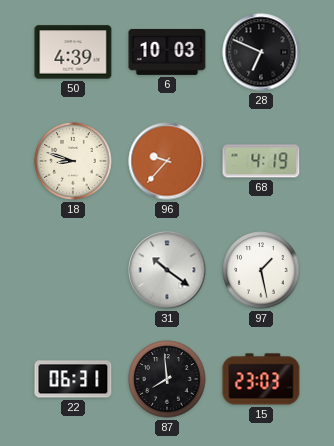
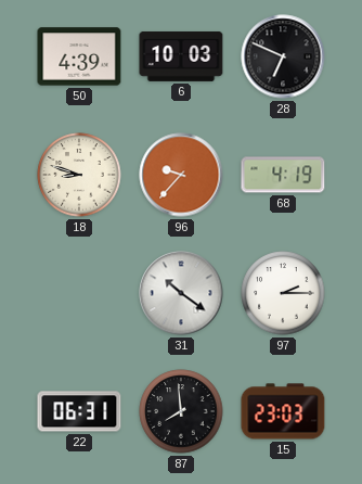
97: 1:28 -> 2:15 (283, 293)
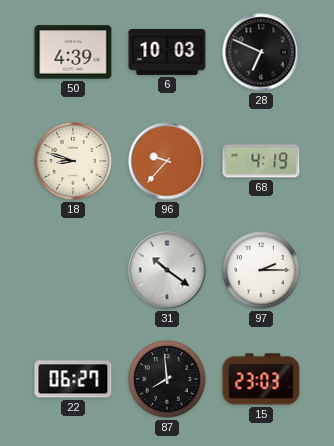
22: 06:31 -> 06:27 (73, 379)
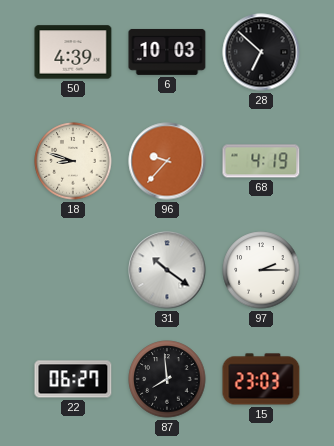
28: 6:49 -> 6:52 (261, 52)
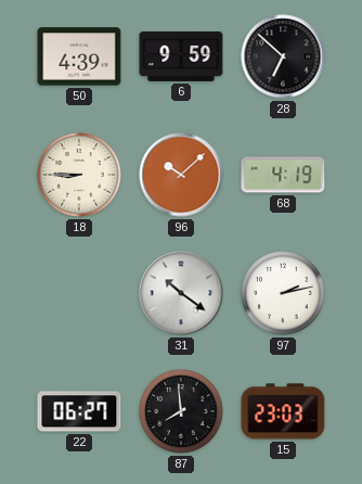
6: 10:03 -> 9:59 (181, 56)
18: 8:48 -> 8:45 (79, 175)
96: 9:37 -> 10:08 (181, 175)
97: 2:15 -> 2:13 (283, 293)
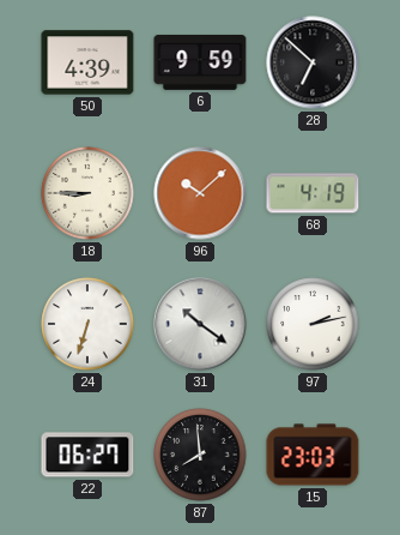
24: none -> 6:33 (87, 324)
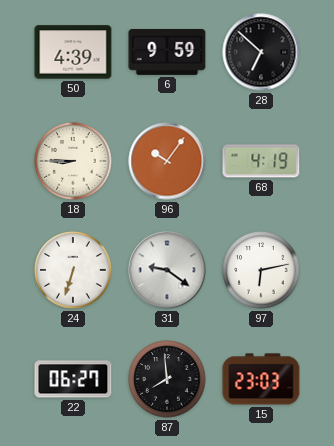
96: 10:08 -> 10:06 (167, 161)
31: 10:21 -> 9:21 (167, 270)
97: 2:13 -> 6:13 (261, 270)
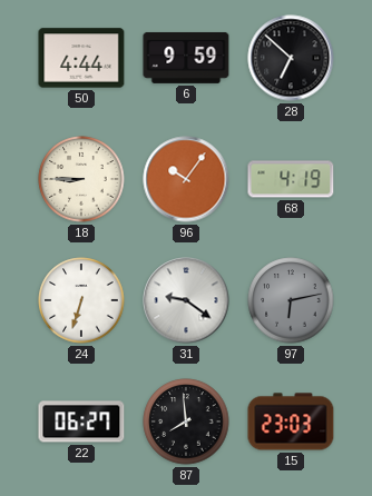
50: 4:39 -> 4:44 (81, 58)
97 dial: white -> grey (291, 300)
